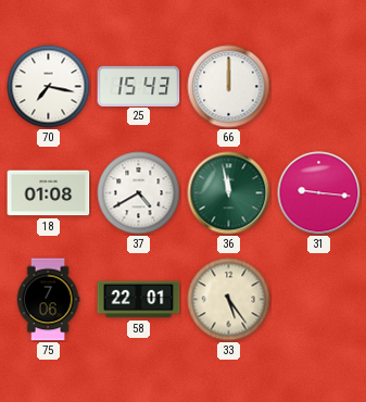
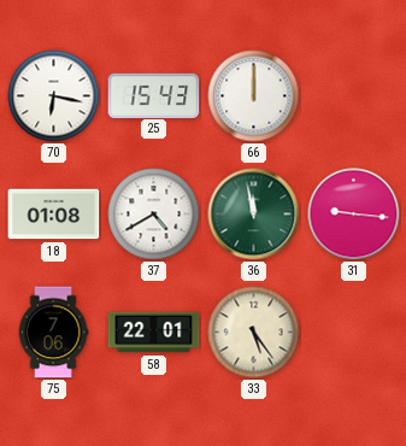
70: 7:17 -> 6:17 (54, 96)
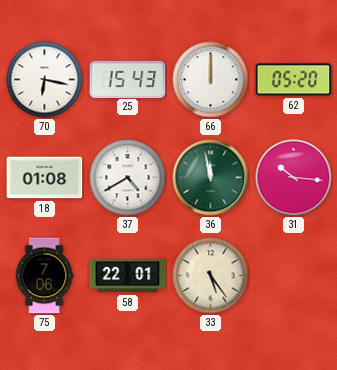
62: none -> 05:20 (294, 80)
31: 9:16 -> 10:16 (294, 178)
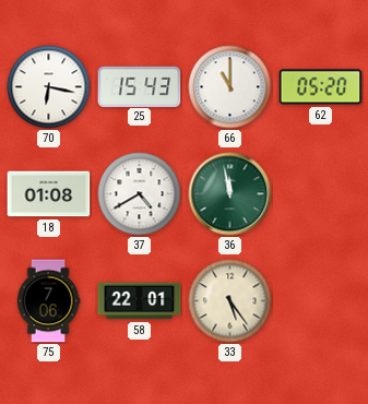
66: 12:00 -> 11:00 (230, 87)
31: 10:16 -> none (294, 178)
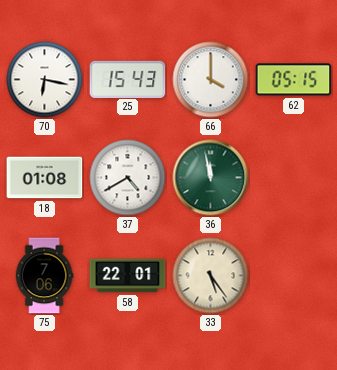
66: 11:00 -> 4:00 (211, 80)
62: 05:20 -> 05:15 (294, 80)
